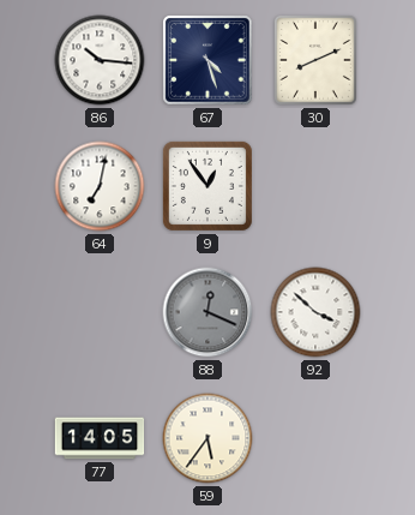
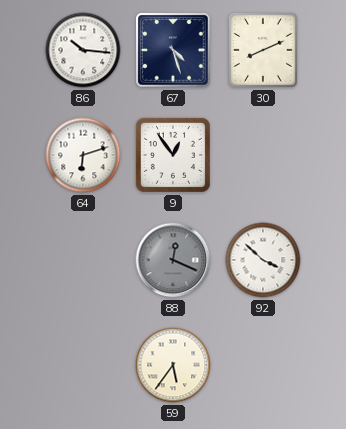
64: 7:02 -> 6:12 (83, 155)
77: 14:05 -> none (100, 438)
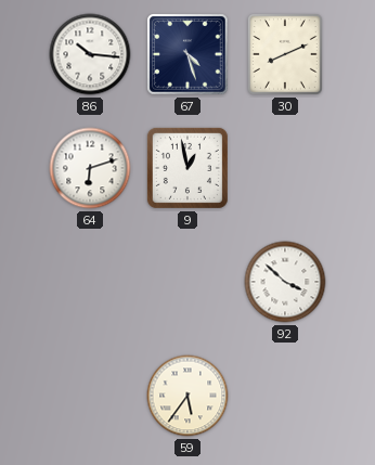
9: 12:54 -> 12:58 (187, 168)
88: 12:19 -> none (173, 260)
